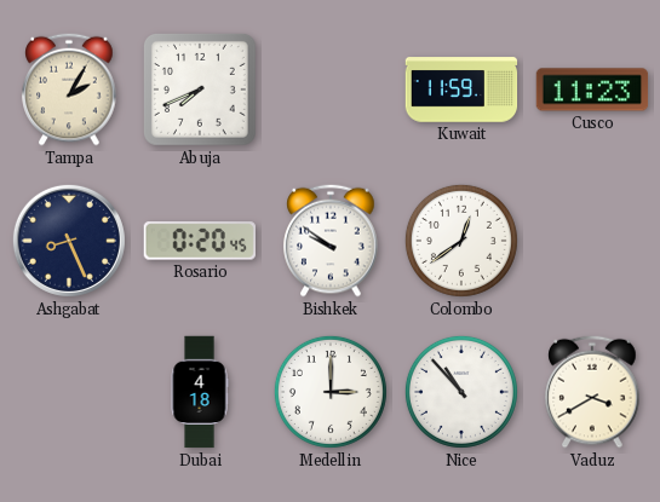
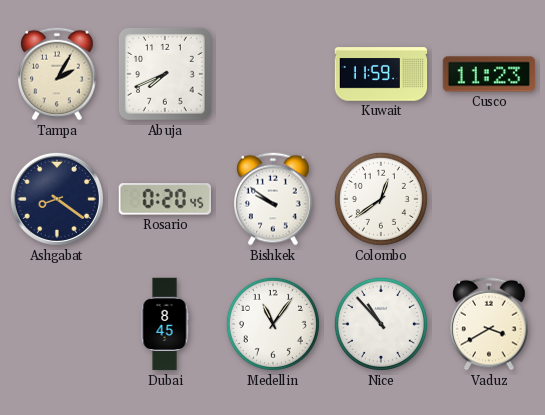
Ashgabat: 8:26 -> 8:21 (57, 199)
Dubai: 4:18 -> 8:45 (165, 324)
Medellin: 3:00 -> 11:06 (273, 324)
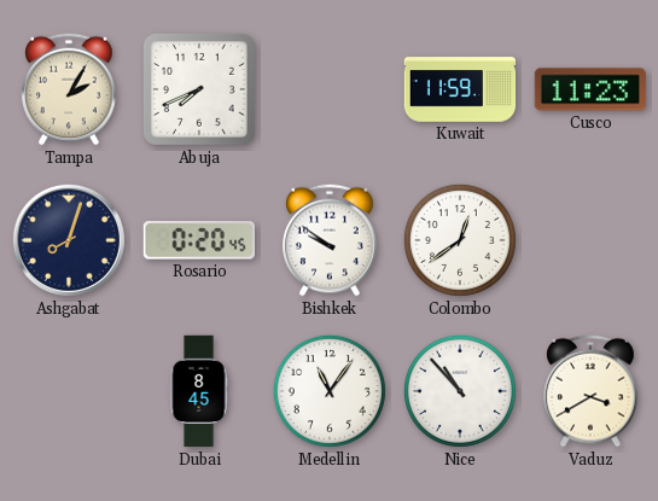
Ashgabat: 8:21 -> 8:03 (69, 240)
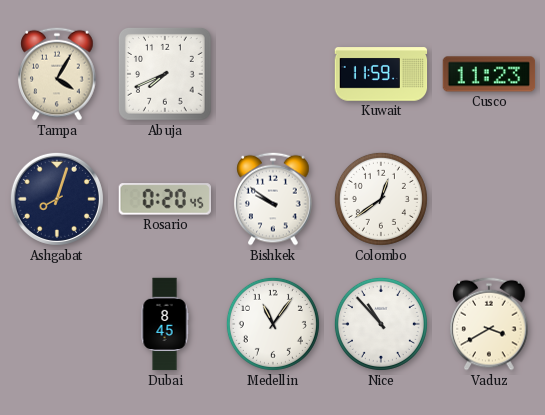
Tampa: 2:05 -> 4:05 (57, 74)
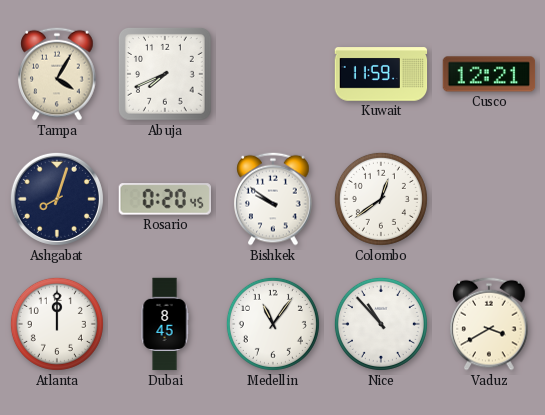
Cusco: 11:23 -> 12:21 (489, 74)
Atlanta: none -> 12:00 (57, 324)
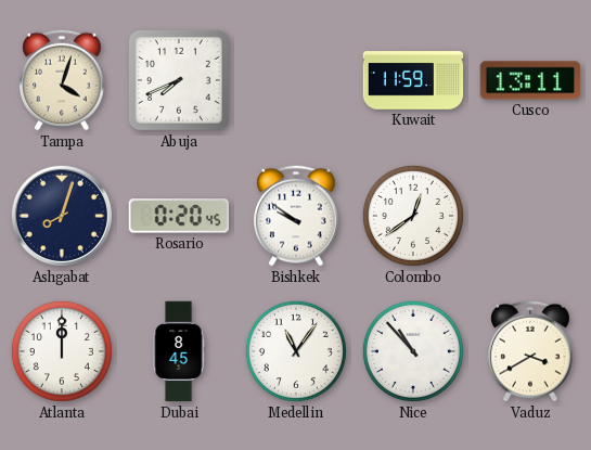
Tampa: 4:05 -> 4:03 (62, 80)
Cusco: 12:21 -> 13:11 (530, 80)
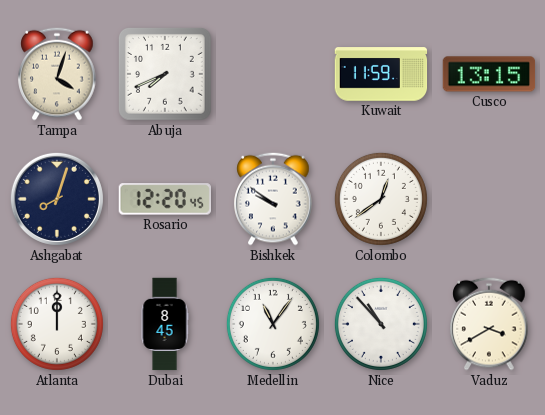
Cusco: 13:11 -> 13:15 (489, 74)
Rosario: 0:20 -> 12:20 (164, 199)
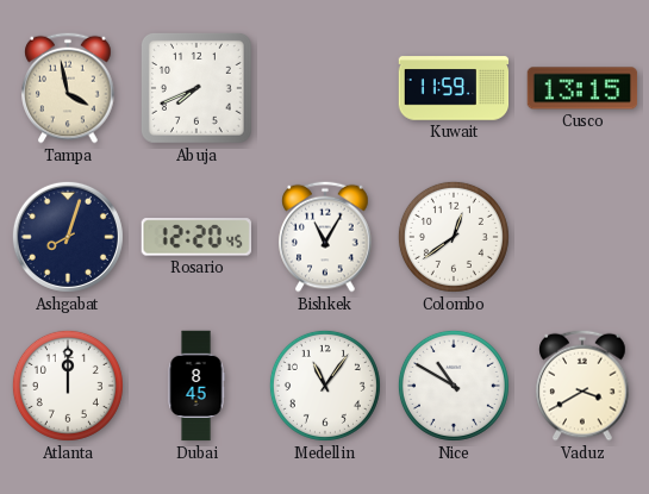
Tampa: 4:03 -> 3:58 (68, 88)
Bishkek: 9:51 -> 11:05 (325, 237)
Nice: 10:53 -> 10:50 (454, 386)
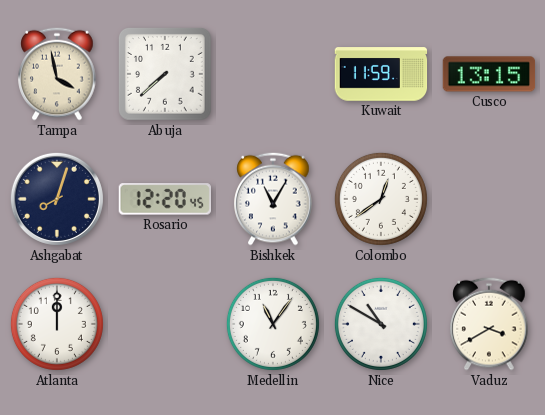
Abuja: 7:41 -> 7:38 (165, 74)
Dubai: 8:45 -> none (196, 386)
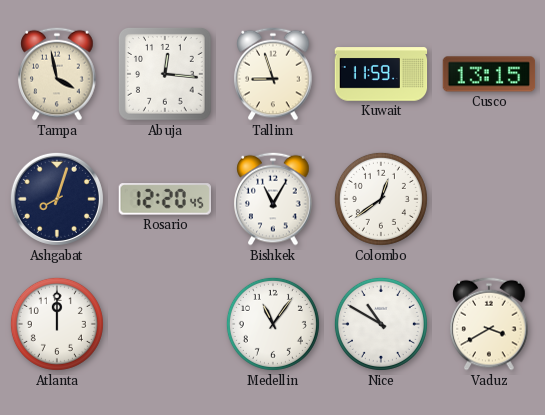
Abuja: 7:38 -> 12:16 (165, 74)
Tallinn: none -> 8:57 (273, 74)
